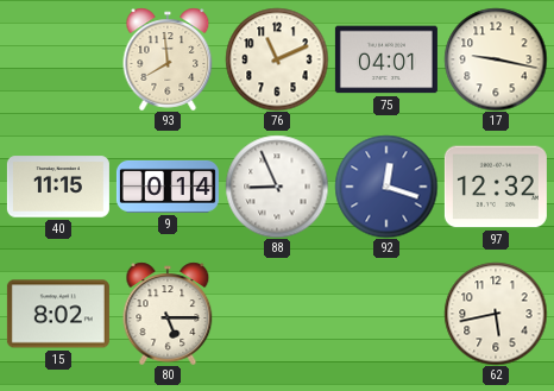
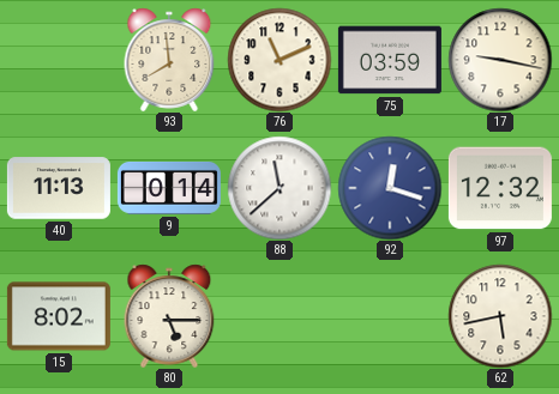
75: 04:01 -> 03:59 (390, 60)
40: 11:15 -> 11:13 (59, 188)
88: 8:56 -> 11:38 (279, 188)
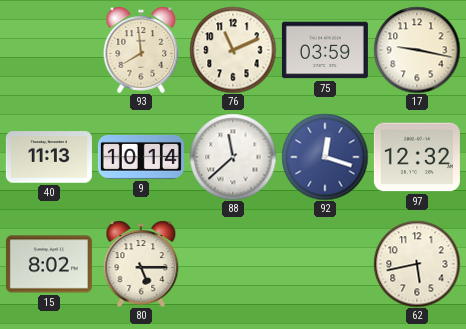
9: 0:14 -> 10:14 (141, 157)
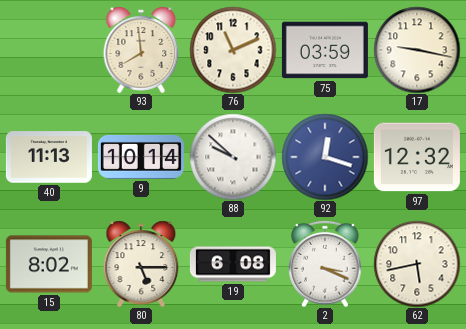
88: 11:38 -> 9:52 (233, 157)
19: none -> 6:08 (233, 264)
2: none -> 3:19 (325, 264)
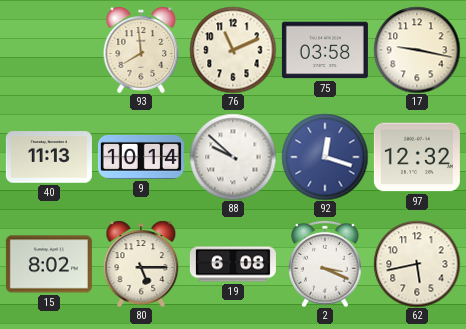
75: 03:59 -> 03:58 (325, 50)
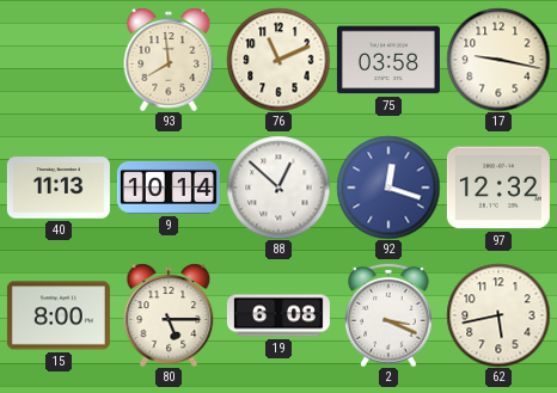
88: 9:52 -> 12:52 (278, 188)
15: 8:02 -> 8:00 (59, 315)
